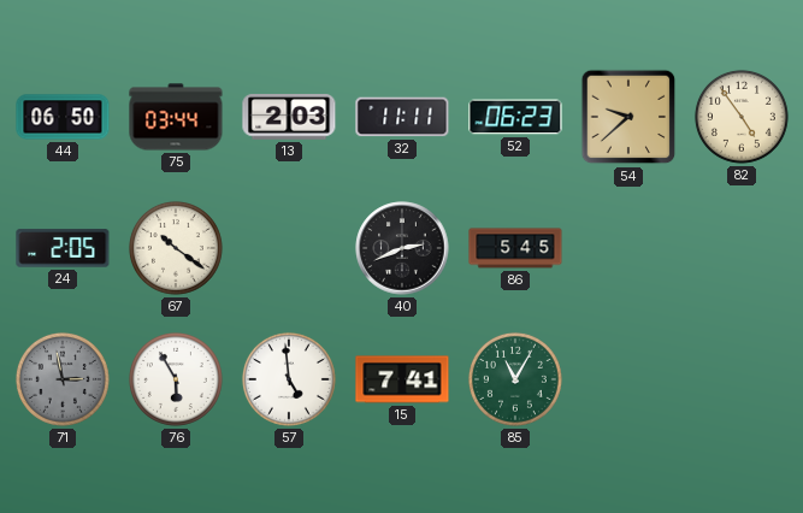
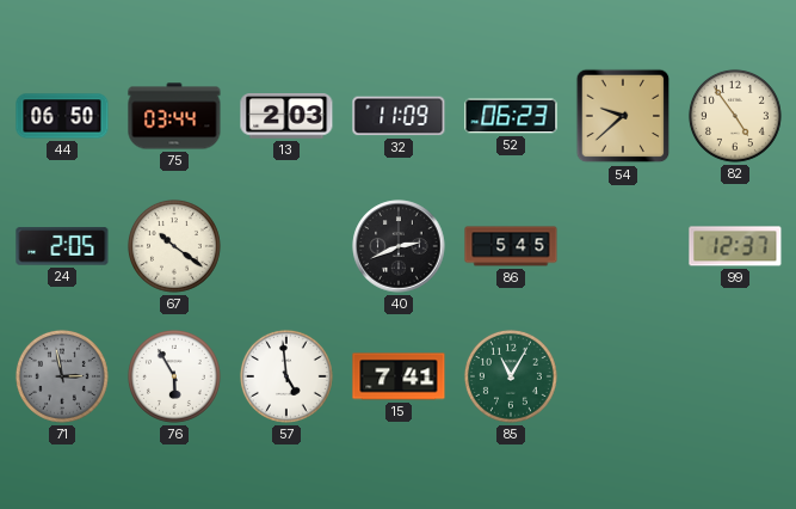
32: 11:11 -> 11:09 (399, 116)
99: none -> 12:37 (735, 246)
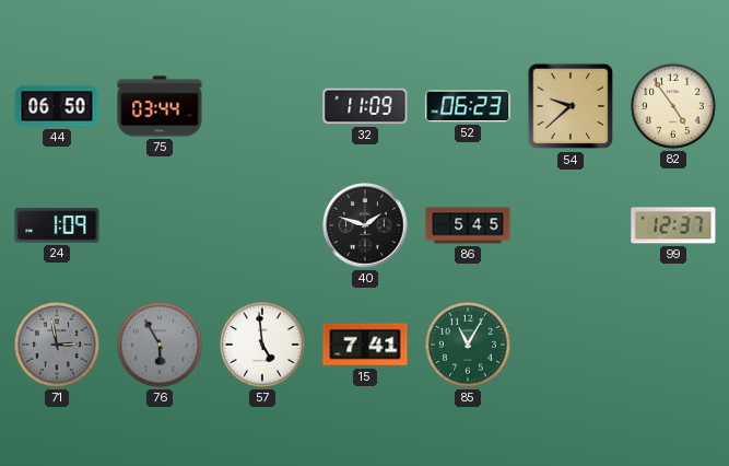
13: 2:03 -> none (286, 117)
24: 2:05 -> 1:09 (57, 225)
67: 10:21 -> none (174, 246)
40: 2:41 -> 1:48 (365, 225)
76 dial: white -> grey (160, 345)
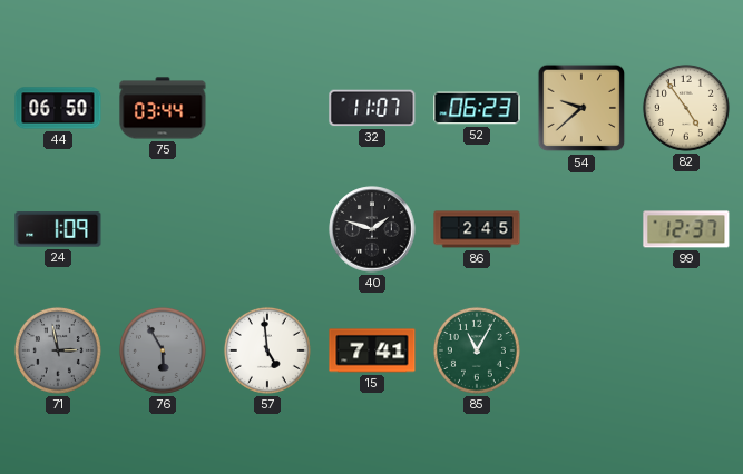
32: 11:09 -> 11:07 (372, 108)
86: 5:45 -> 2:45 (477, 229)
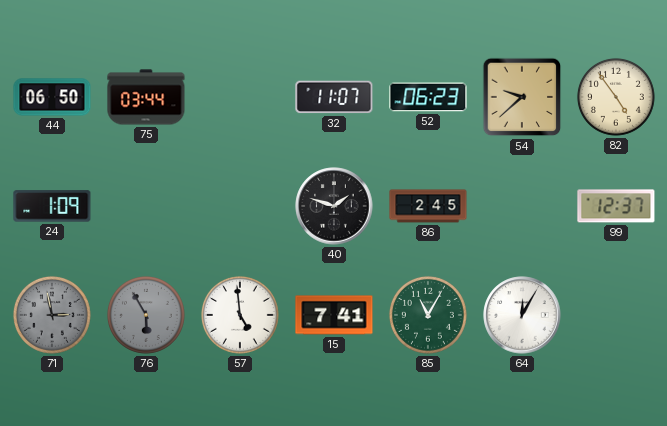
64: none -> 12:05 (522, 315)
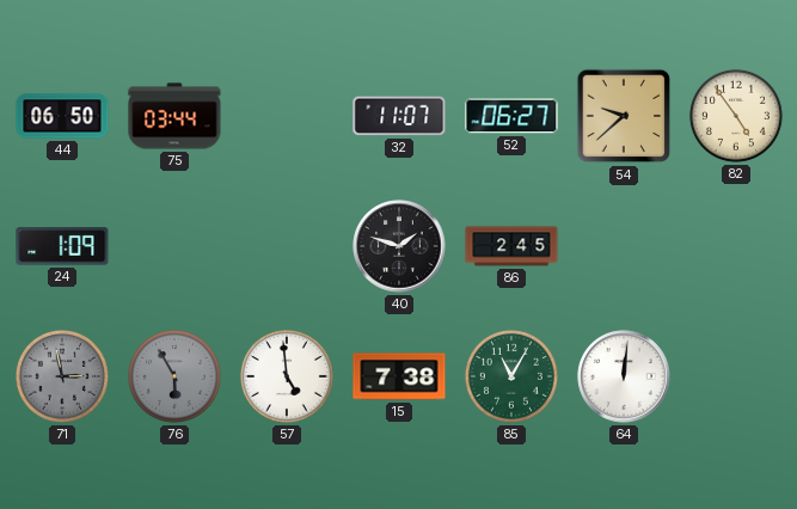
52: 06:23 -> 06:27 (511, 116)
99: 12:37 -> none (616, 206)
15: 7:41 -> 7:38 (399, 376)
64: 12:05 -> 12:01 (624, 376)
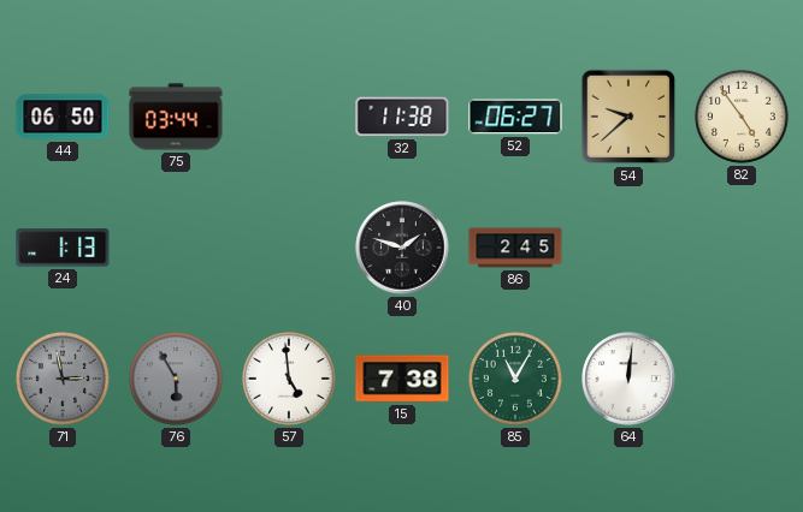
32: 11:07 -> 11:38 (402, 117)
24: 1:09 -> 1:13 (63, 248)
